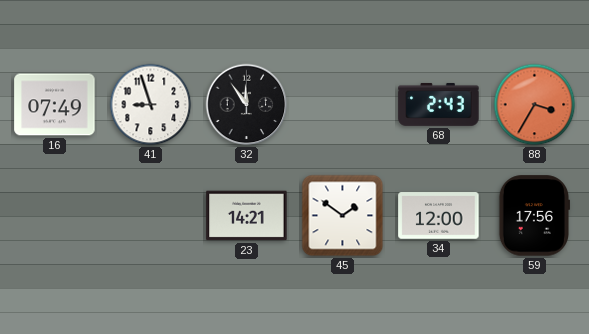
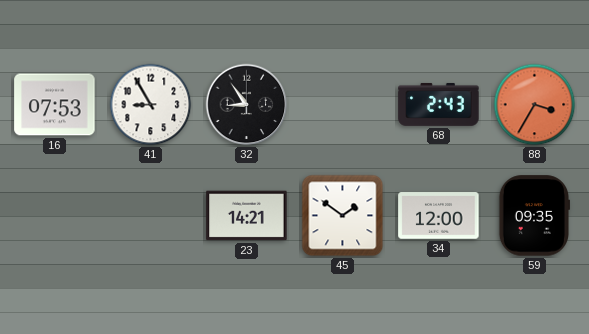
16: 07:49 -> 07:53 (55, 105)
41: 8:57 -> 8:55 (151, 105)
32: 11:54 -> 8:54 (247, 105)
59: 17:56 -> 09:35 (533, 216)
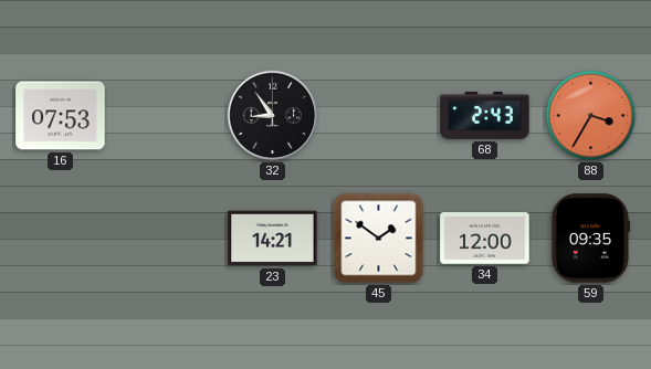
41: 8:55 -> none (151, 105)
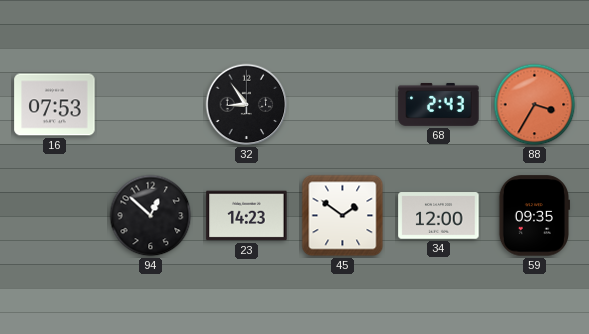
94: none -> 12:52 (151, 216)
23: 14:21 -> 14:23 (247, 216)
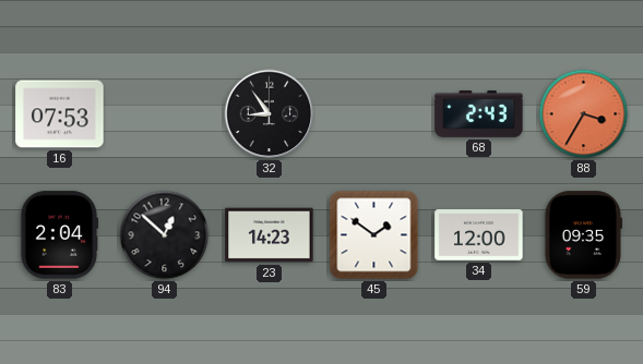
83: none -> 2:04 (59, 235)
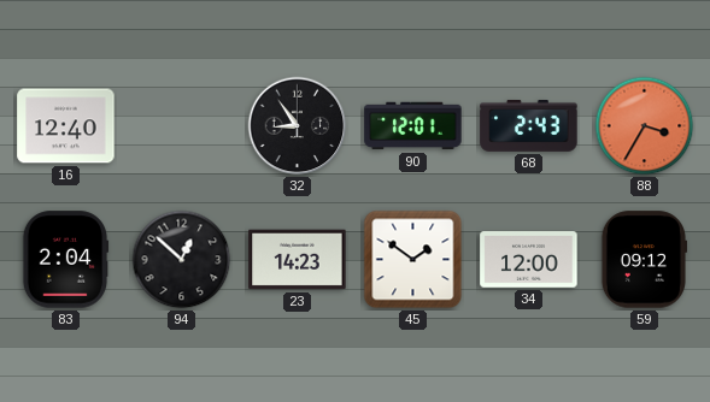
16: 07:53 -> 12:40 (66, 126)
90: none -> 12:01 (413, 126)
59: 09:35 -> 09:12 (642, 260)
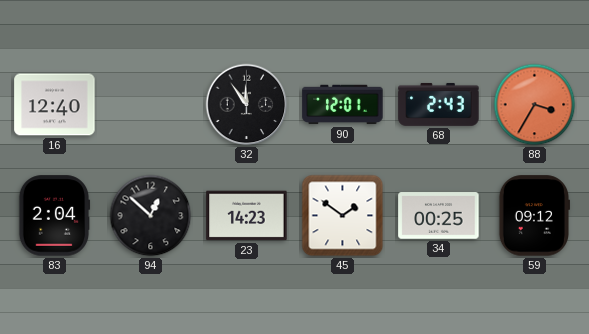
32: 8:54 -> 11:54 (247, 105)
34: 12:00 -> 00:25 (439, 216)
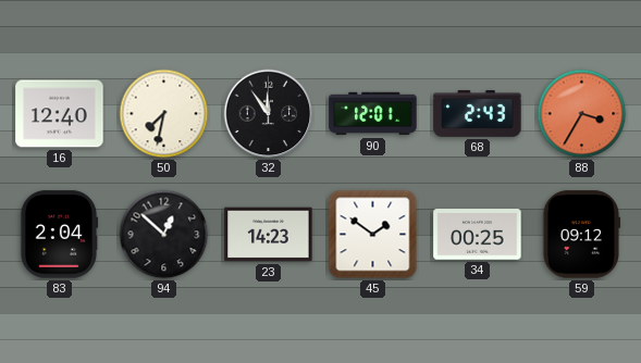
50: none -> 7:32 (164, 114)
